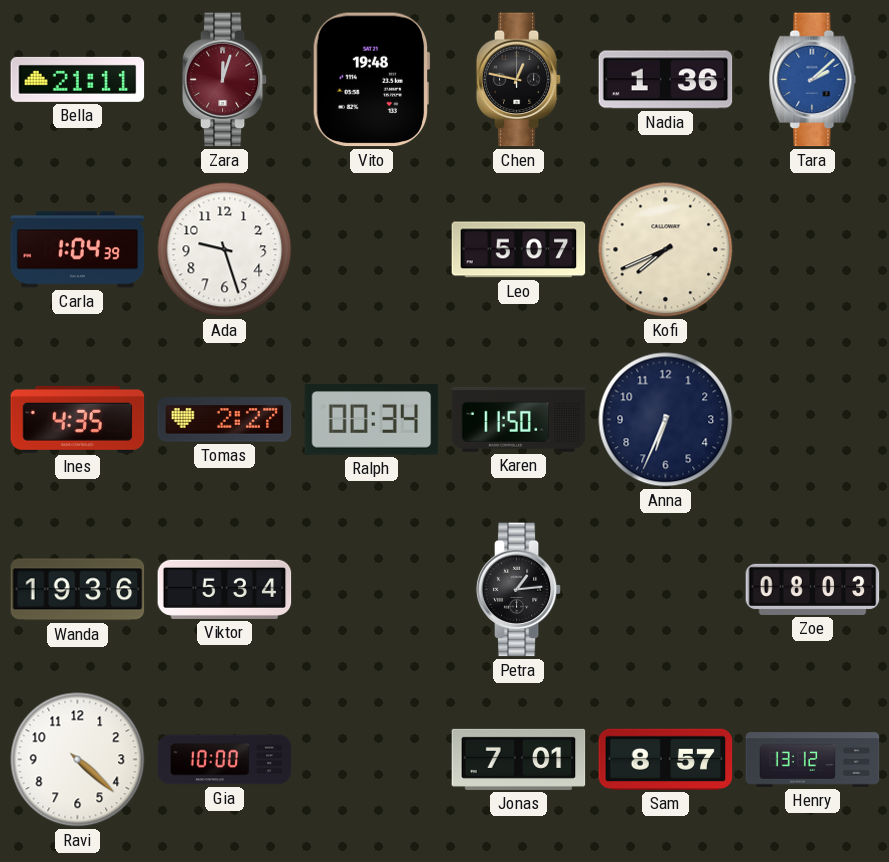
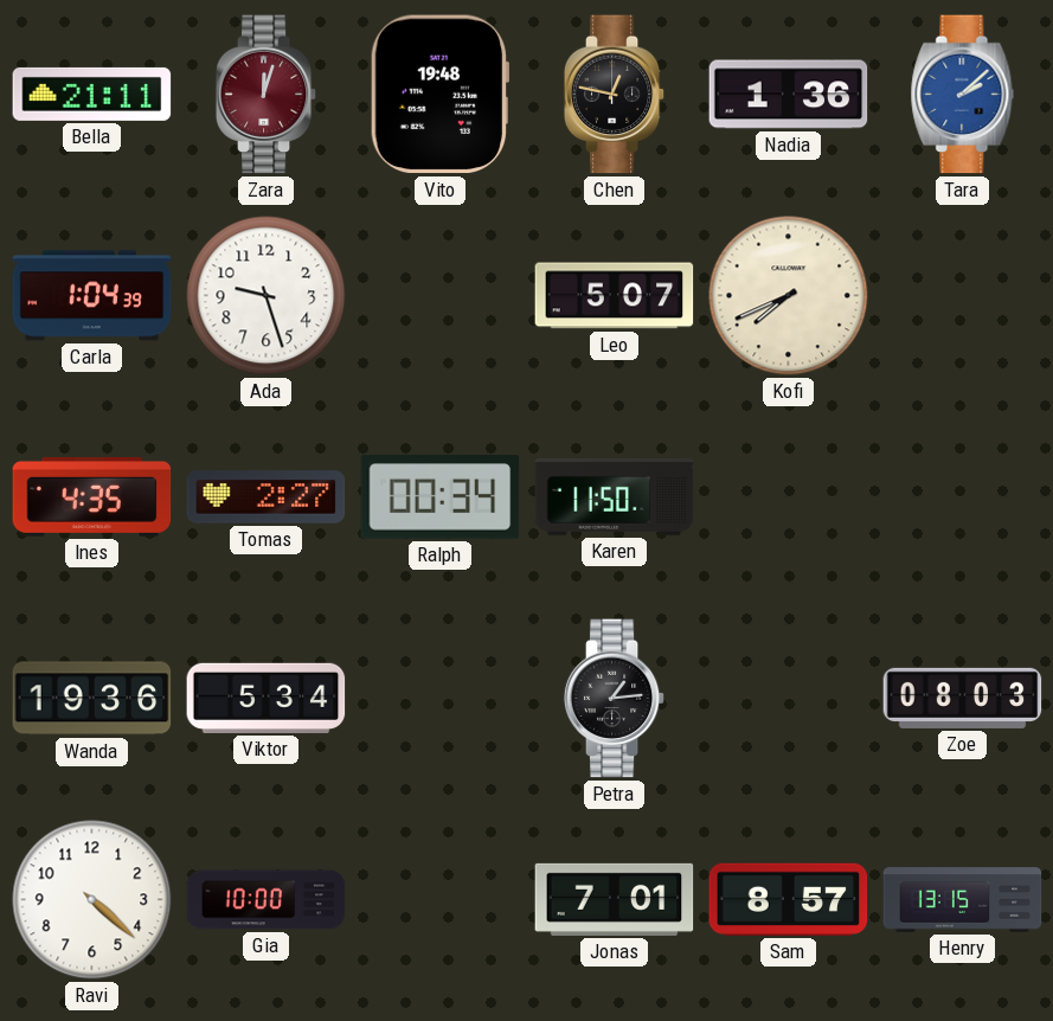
Anna: 6:34 -> none (666, 420)
Henry: 13:12 -> 13:15 (963, 900)
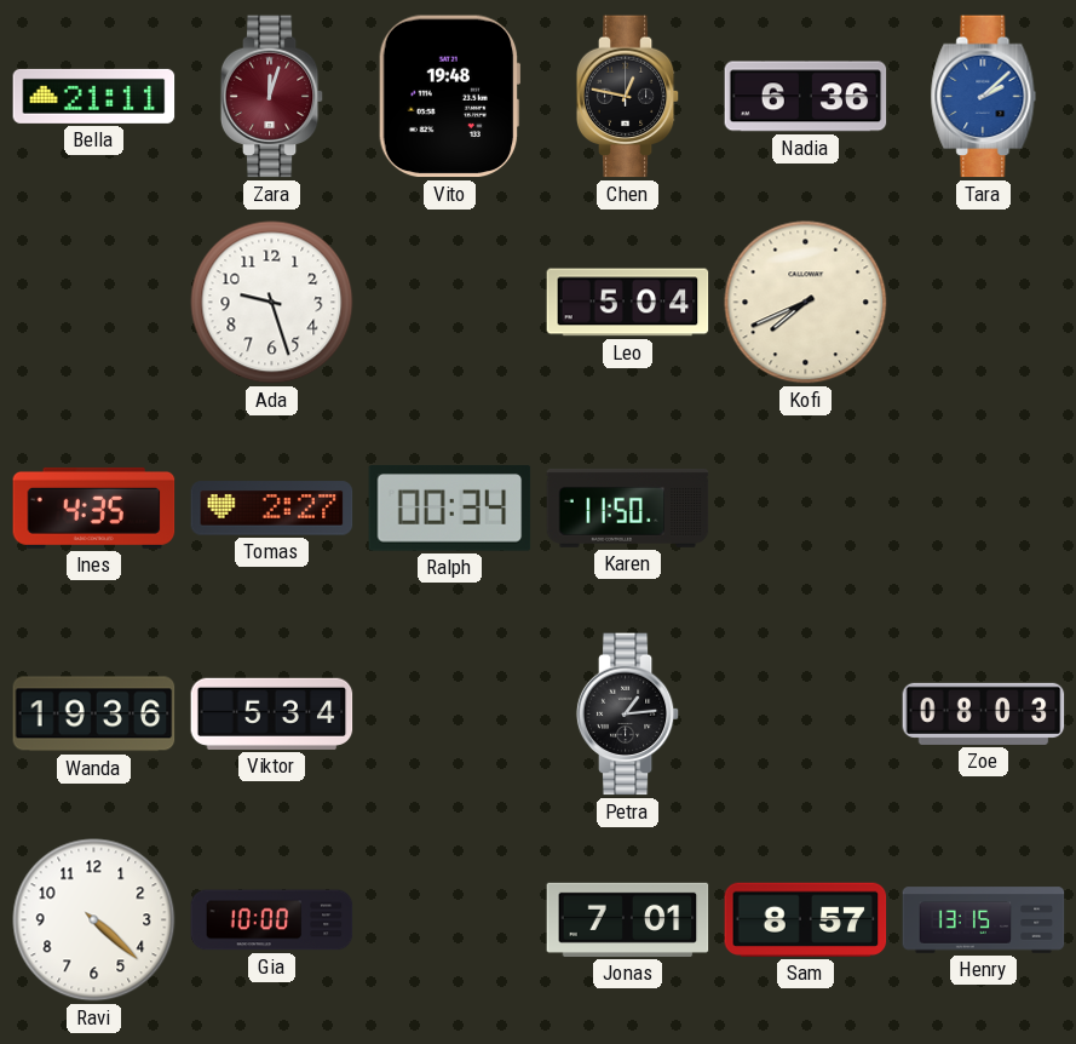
Nadia: 1:36 -> 6:36 (806, 97)
Carla: 1:04 -> none (92, 296)
Leo: 5:07 -> 5:04 (628, 303)
